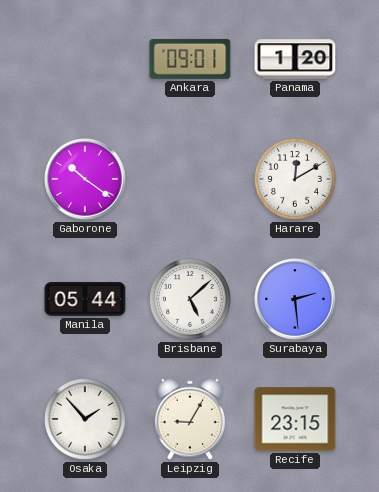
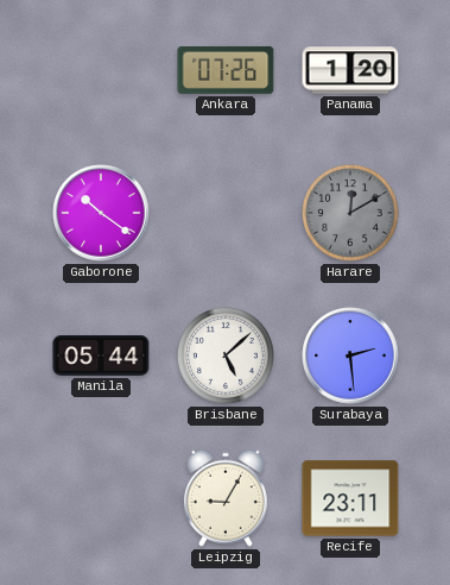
Ankara: 09:01 -> 07:26 (226, 70)
Harare dial: white -> grey (351, 214)
Osaka: 1:53 -> none (86, 420)
Recife: 23:15 -> 23:11 (350, 498)
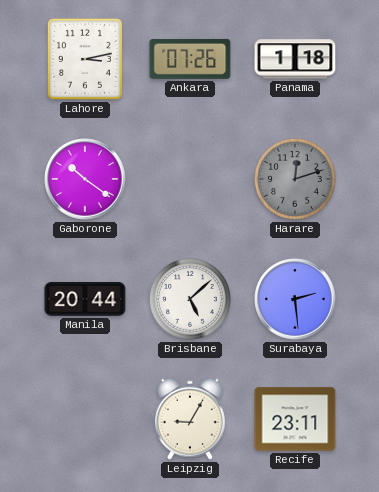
Lahore: none -> 3:13 (85, 59)
Panama: 1:20 -> 1:18 (295, 59)
Harare: 12:10 -> 12:12 (296, 180)
Manila: 05:44 -> 20:44 (85, 300)
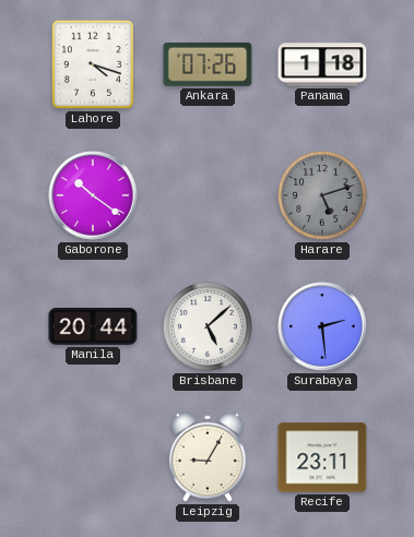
Lahore: 3:13 -> 4:18 (93, 64)
Harare: 12:12 -> 5:12 (323, 196)
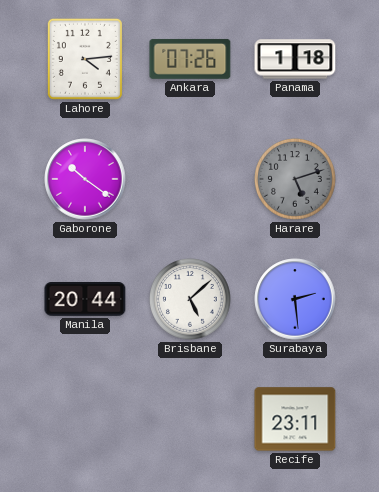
Lahore: 4:18 -> 4:14 (85, 59)
Leipzig: 9:05 -> none (208, 457)
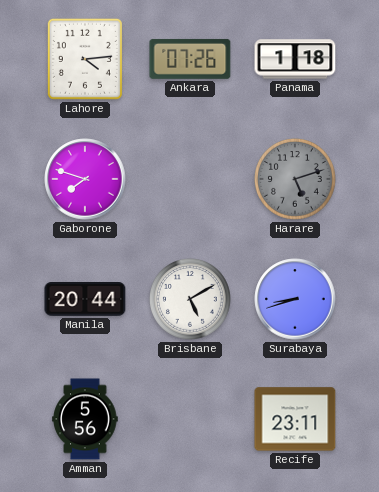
Gaborone: 10:21 -> 7:48 (85, 179)
Brisbane: 5:08 -> 5:10 (191, 300)
Surabaya: 2:29 -> 8:42 (295, 299)
Amman: none -> 5:56 (85, 419)
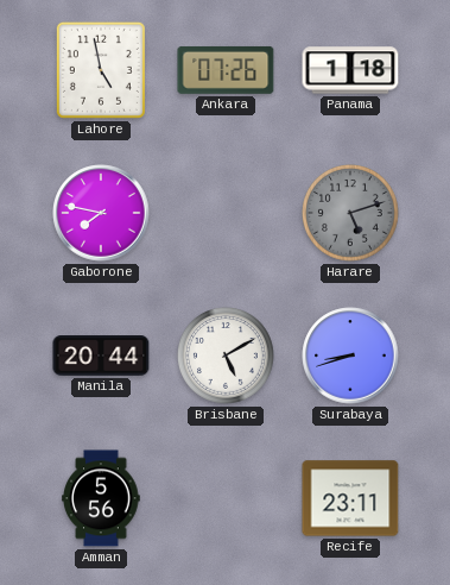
Lahore: 4:14 -> 4:58 (101, 70)
Gaborone: 7:48 -> 7:47 (101, 213)
